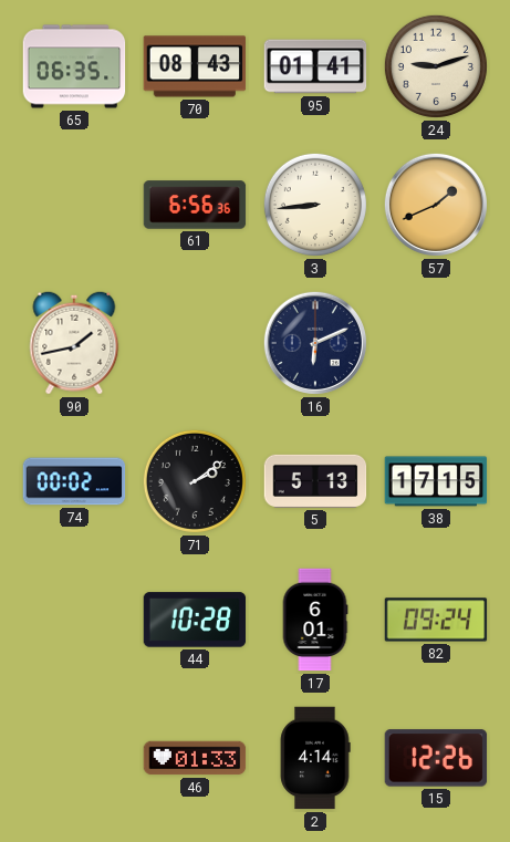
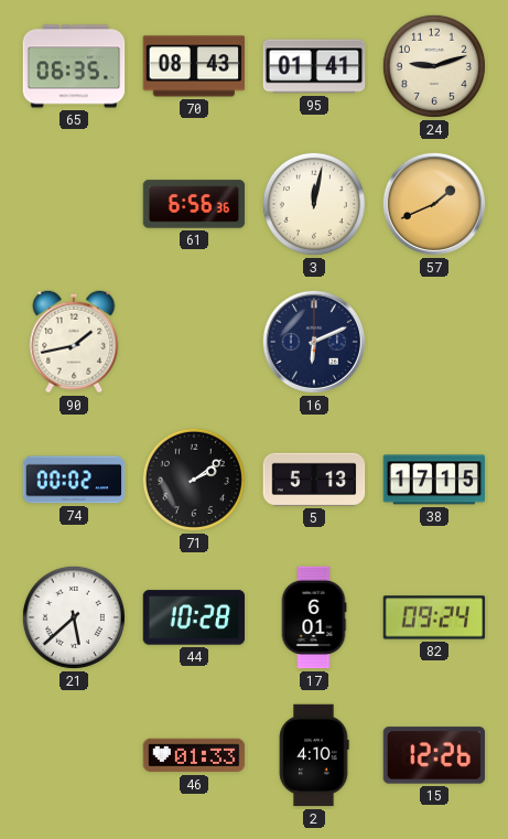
3: 8:44 -> 12:02 (314, 204)
21: none -> 5:38 (74, 617)
2: 4:14 -> 4:10 (314, 755)
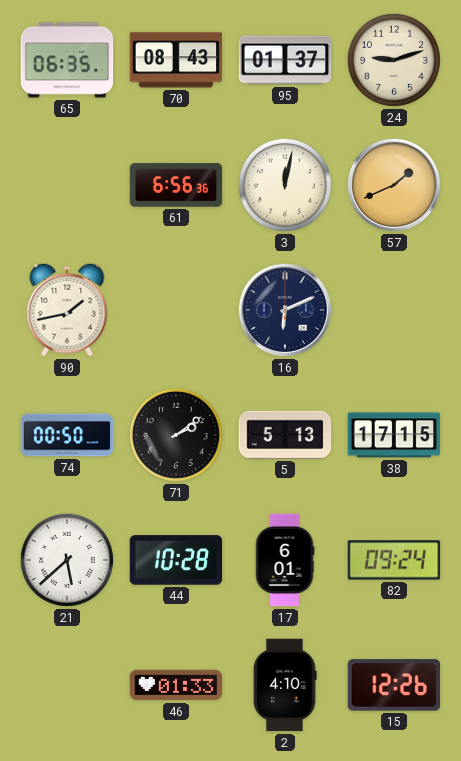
95: 01:41 -> 01:37 (285, 60)
74: 00:02 -> 00:50 (67, 435)
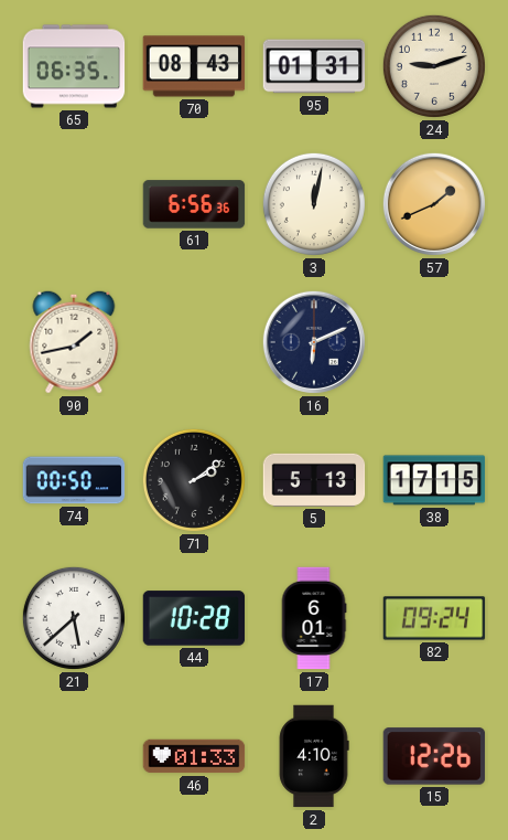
95: 01:37 -> 01:31 (314, 66)
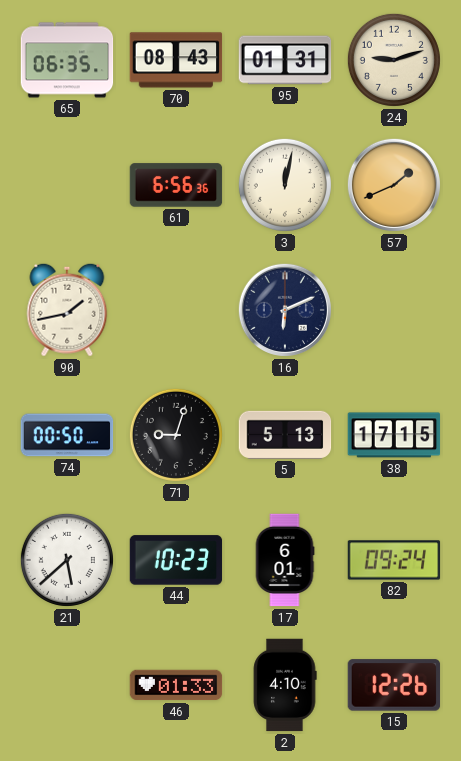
71: 2:09 -> 9:03 (176, 435)
44: 10:28 -> 10:23 (176, 560)
